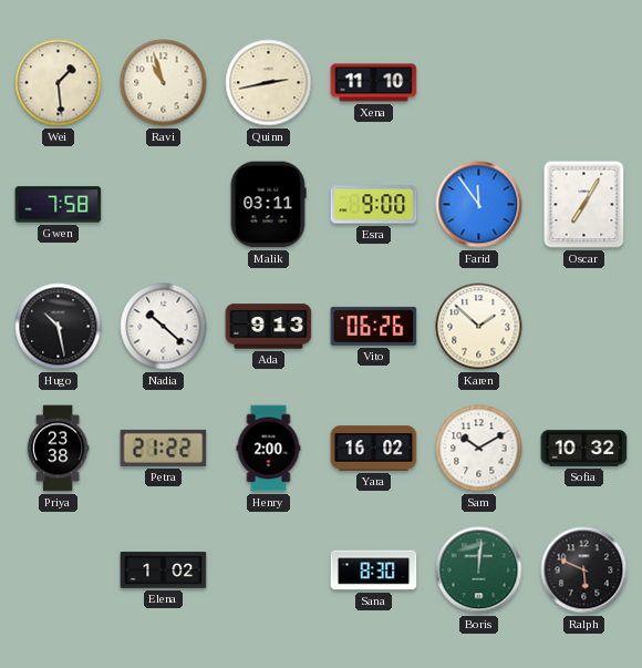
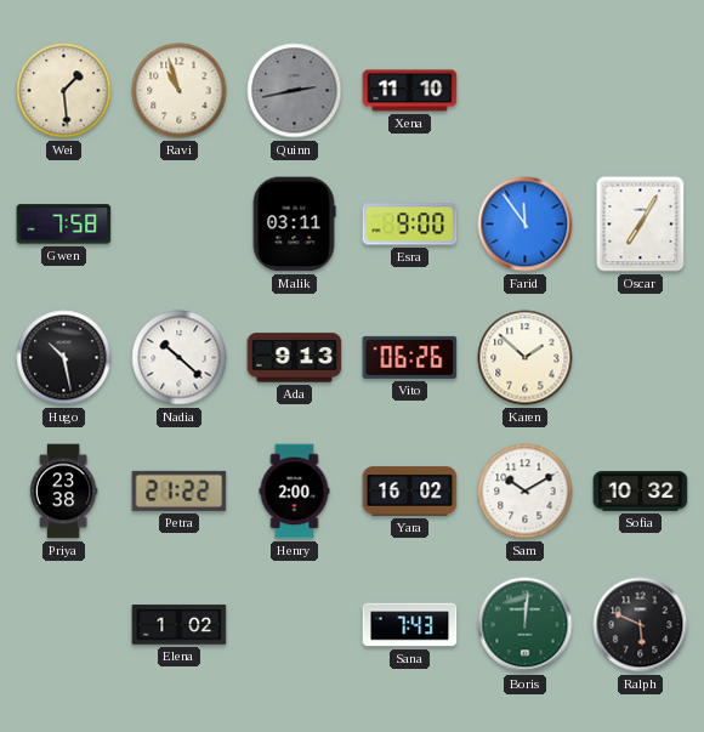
Quinn dial: cream -> grey (295, 91)
Sana: 8:30 -> 7:43 (410, 625)
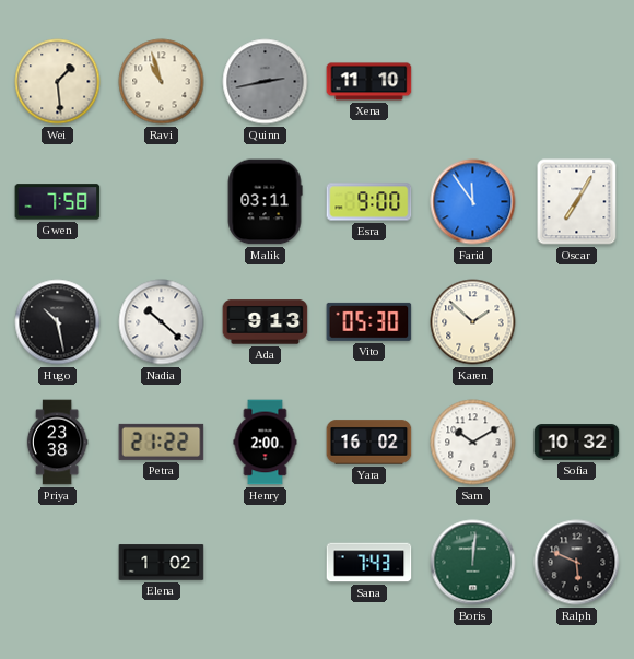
Vito: 06:26 -> 05:30 (369, 321)
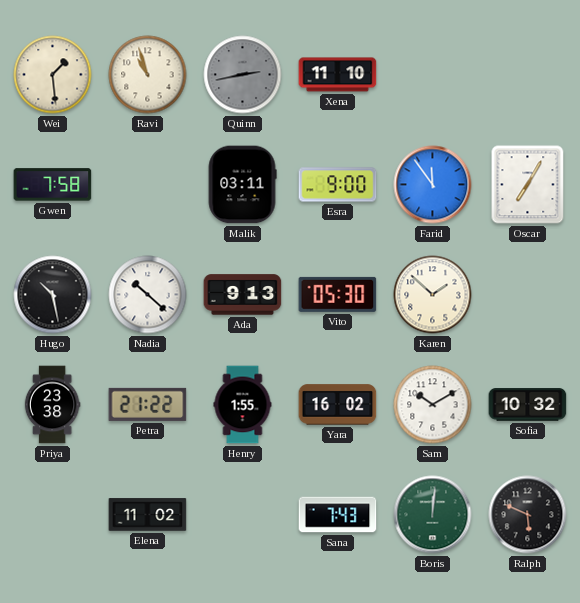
Henry: 2:00 -> 1:55 (243, 405)
Elena: 1:02 -> 11:02 (148, 515)
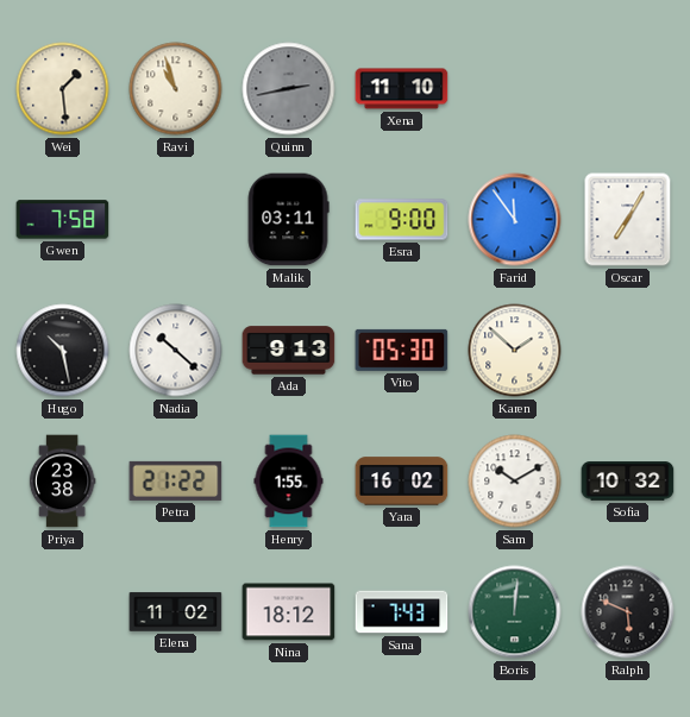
Nina: none -> 18:12 (289, 612)
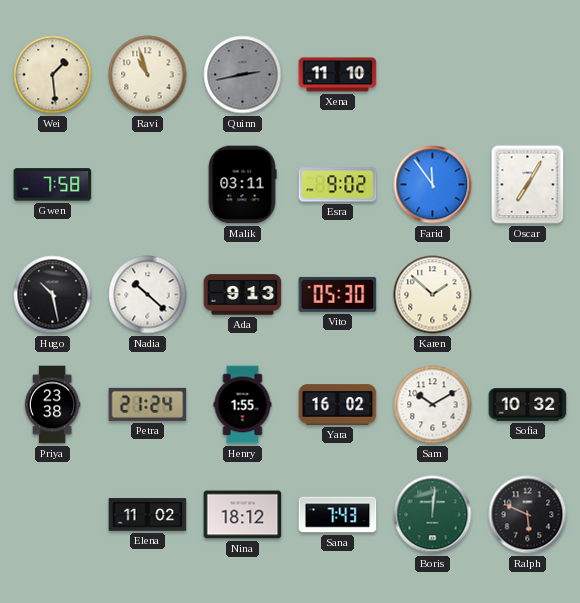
Esra: 9:00 -> 9:02 (338, 185)
Petra: 21:22 -> 21:24 (148, 404)
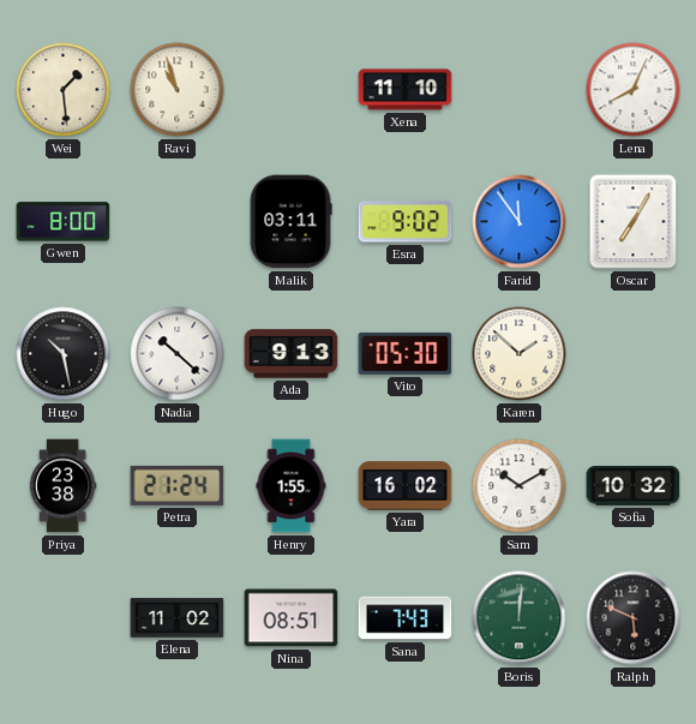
Quinn: 2:43 -> none (243, 75)
Lena: none -> 8:04 (634, 90)
Gwen: 7:58 -> 8:00 (64, 222)
Nina: 18:12 -> 08:51 (292, 618)
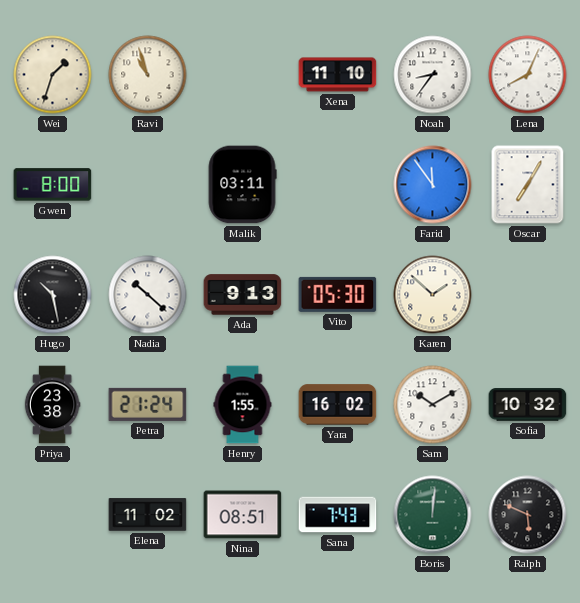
Wei: 1:29 -> 1:33 (53, 75)
Noah: none -> 8:36 (433, 75)
Esra: 9:02 -> none (406, 222)
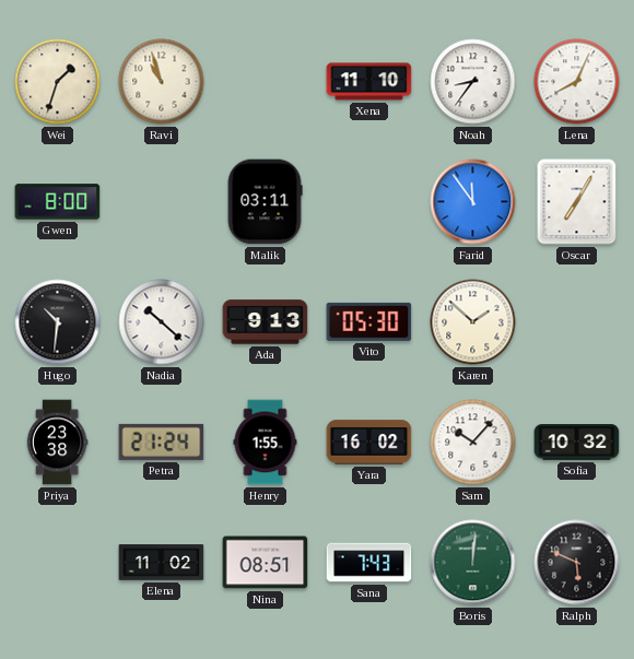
Hugo: 10:28 -> 10:31 (58, 322)
Sam: 10:10 -> 10:07 (473, 443)
